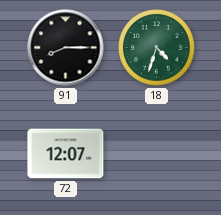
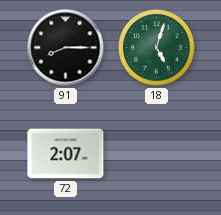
18: 4:33 -> 5:03 (157, 48)
72: 12:07 -> 2:07 (66, 154)
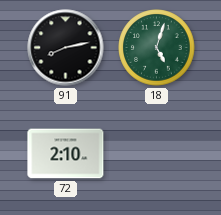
91: 8:15 -> 8:13 (66, 48)
72: 2:07 -> 2:10 (66, 154)
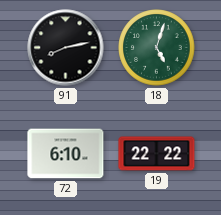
72: 2:10 -> 6:10 (66, 154)
19: none -> 22:22 (157, 154)
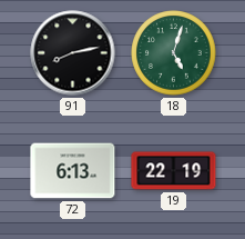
72: 6:10 -> 6:13 (73, 171)
19: 22:22 -> 22:19 (174, 171)
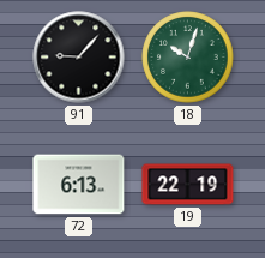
91: 8:13 -> 9:07 (79, 58)
18: 5:03 -> 10:03 (188, 58)
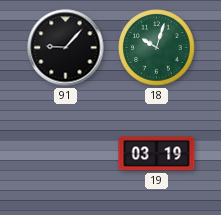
72: 6:13 -> none (79, 185)
19: 22:19 -> 03:19 (157, 154)
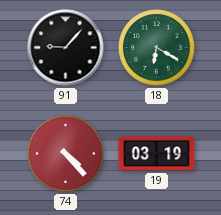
18: 10:03 -> 6:20 (157, 48)
74: none -> 4:23 (66, 154)
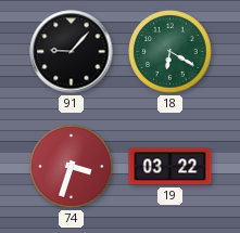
74: 4:23 -> 3:33 (72, 167)
19: 03:19 -> 03:22 (170, 167)
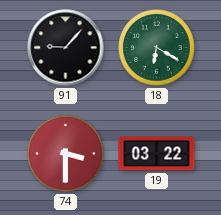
74: 3:33 -> 3:30 (66, 154)
